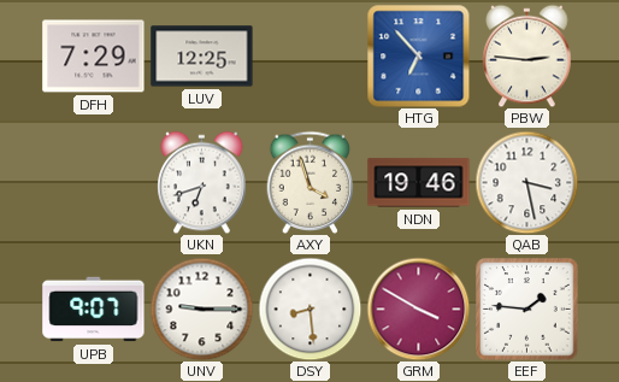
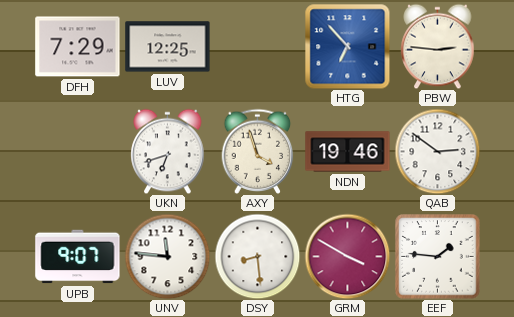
QAB: 3:28 -> 2:51 (437, 151)
UNV: 9:15 -> 11:46 (167, 256)
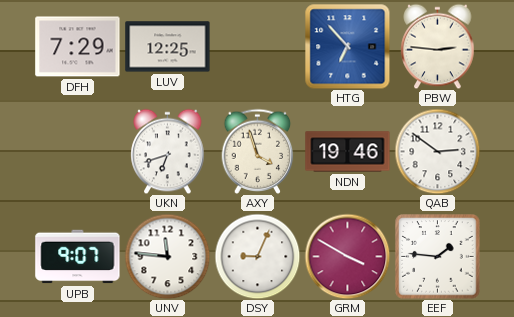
DSY: 8:29 -> 9:04 (257, 256)
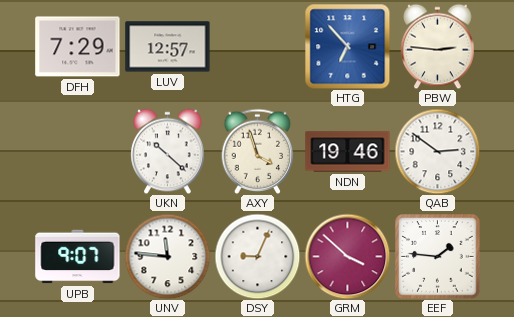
LUV: 12:25 -> 12:57 (168, 47)
UKN: 6:42 -> 10:22 (168, 151)
GRM: 3:50 -> 3:52 (347, 256)
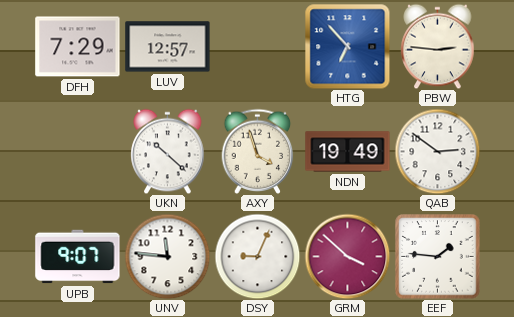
NDN: 19:46 -> 19:49 (348, 152)
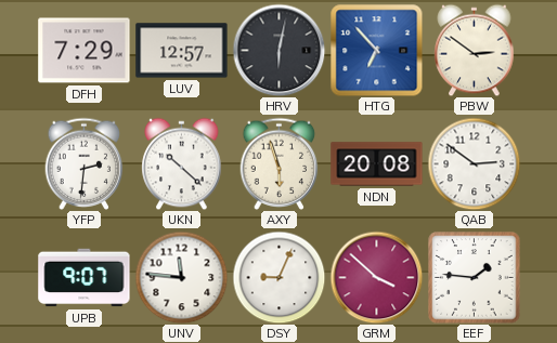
HRV: none -> 6:02 (278, 50)
PBW: 2:46 -> 2:51 (475, 50)
YFP: none -> 2:31 (85, 163)
AXY: 3:57 -> 5:57 (280, 163)
NDN: 19:49 -> 20:08 (377, 164)
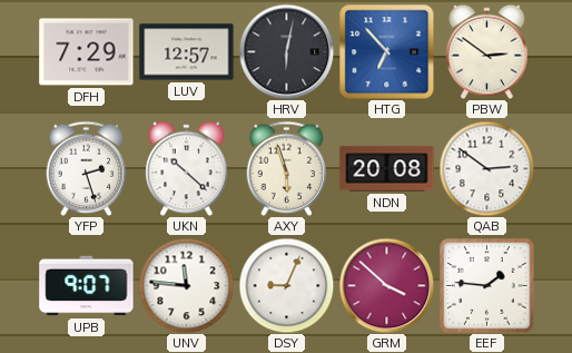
YFP: 2:31 -> 2:27 (87, 168)
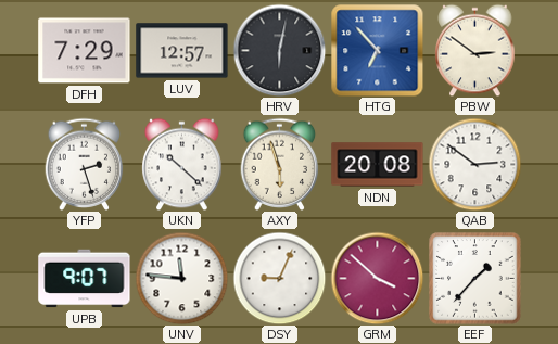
EEF: 1:46 -> 1:37 (475, 279)
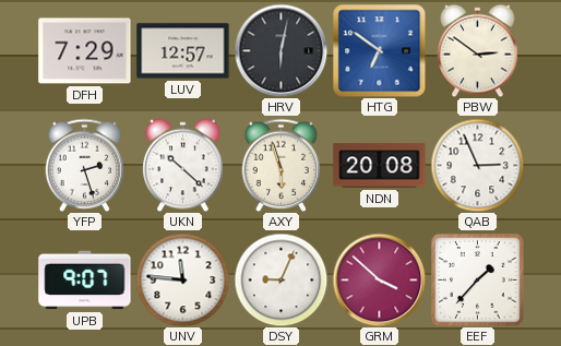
HTG: 6:53 -> 6:51 (379, 50)
QAB: 2:51 -> 2:56 (477, 165)
